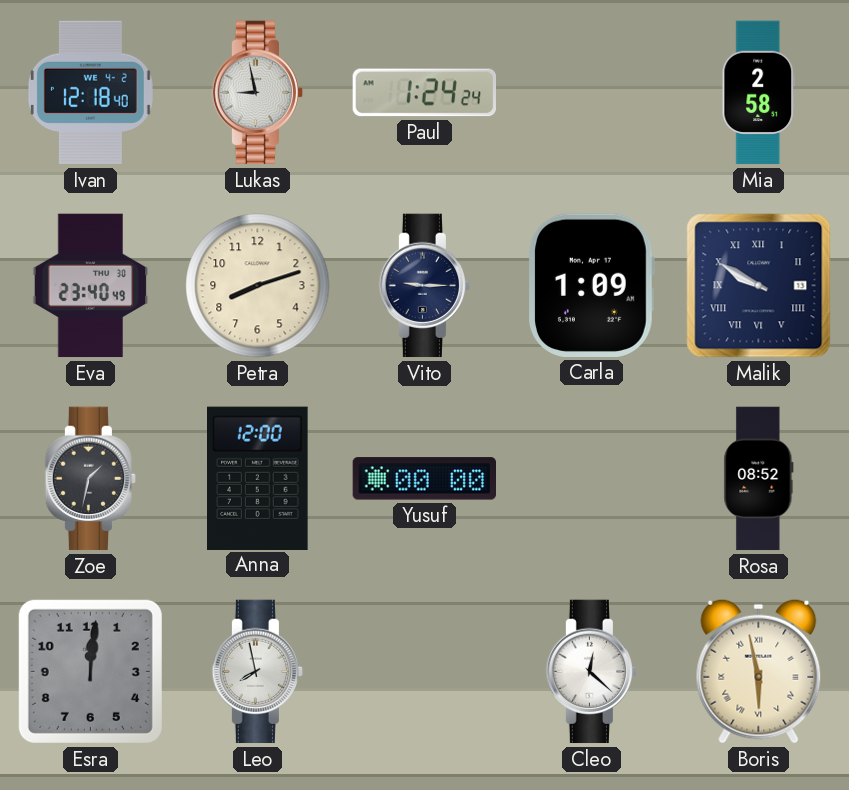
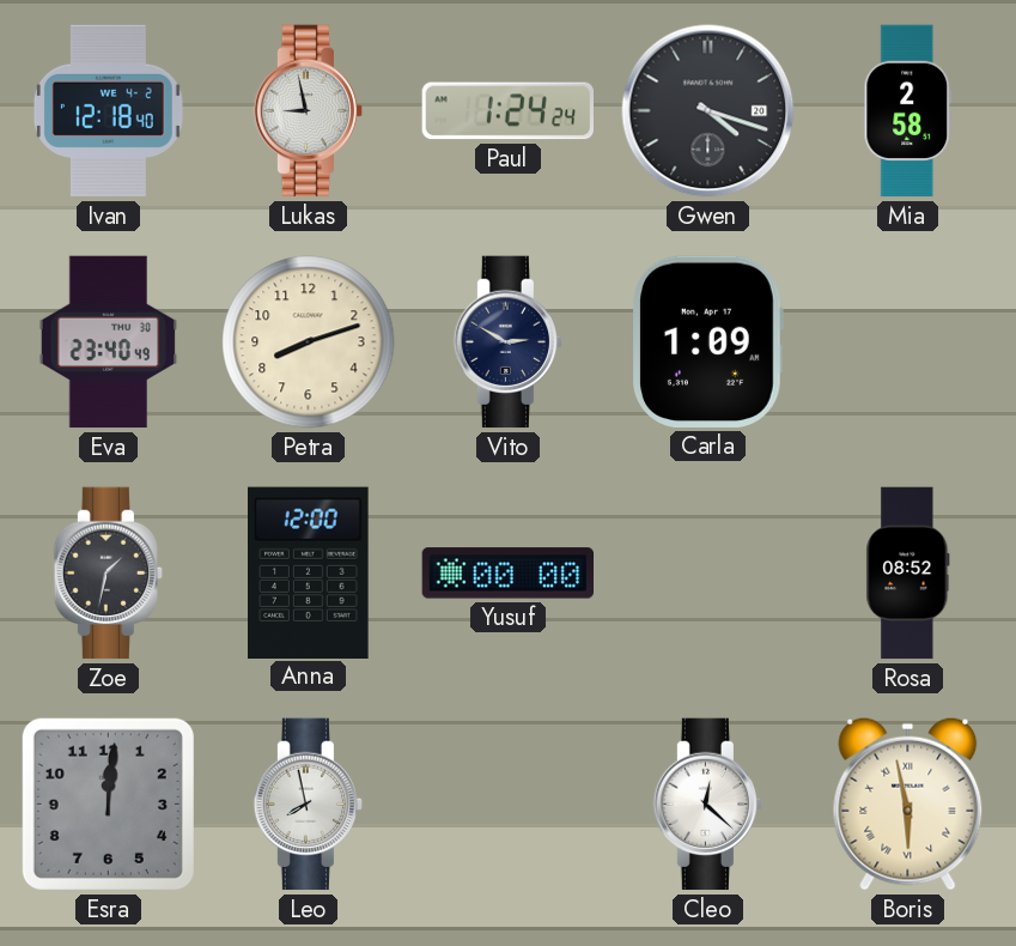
Gwen: none -> 4:18 (708, 111)
Vito: 9:15 -> 2:50 (509, 342)
Malik: 9:50 -> none (759, 286)
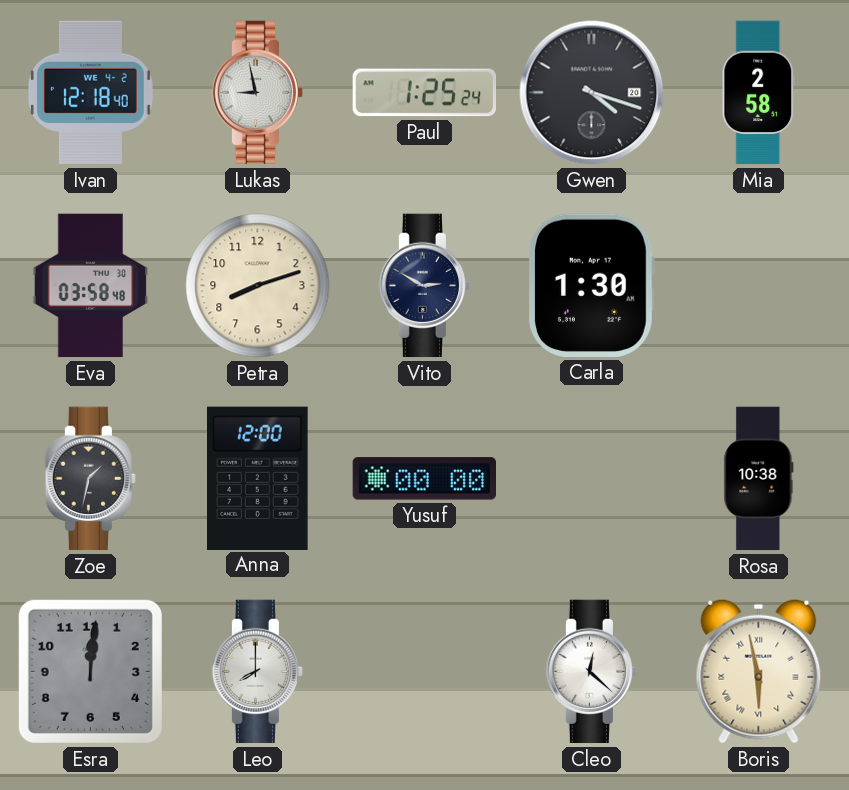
Paul: 1:24 -> 1:25 (424, 93)
Eva: 23:40 -> 03:58 (91, 286)
Carla: 1:09 -> 1:30 (591, 285)
Rosa: 08:52 -> 10:38 (759, 479)
Leo: 7:58 -> 8:00 (258, 672)
